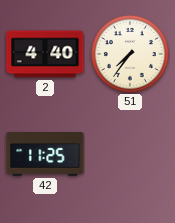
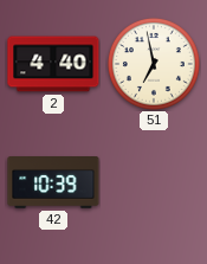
51: 7:36 -> 6:58 (154, 64)
42: 11:25 -> 10:39 (53, 183)
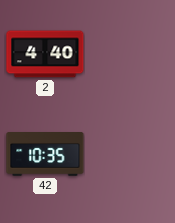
51: 6:58 -> none (154, 64)
42: 10:39 -> 10:35 (45, 155)
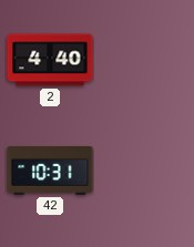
42: 10:35 -> 10:31 (50, 172)
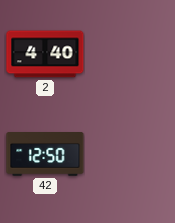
42: 10:31 -> 12:50 (45, 155)
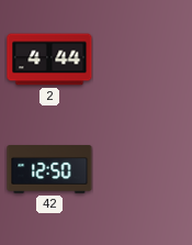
2: 4:40 -> 4:44 (49, 59)
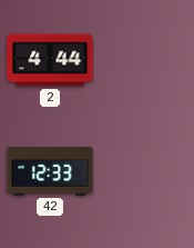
42: 12:50 -> 12:33 (50, 172)
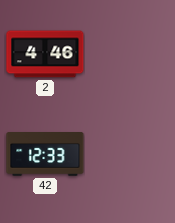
2: 4:44 -> 4:46 (45, 54)
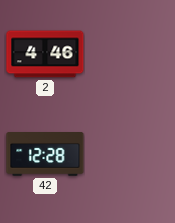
42: 12:33 -> 12:28 (45, 155)
